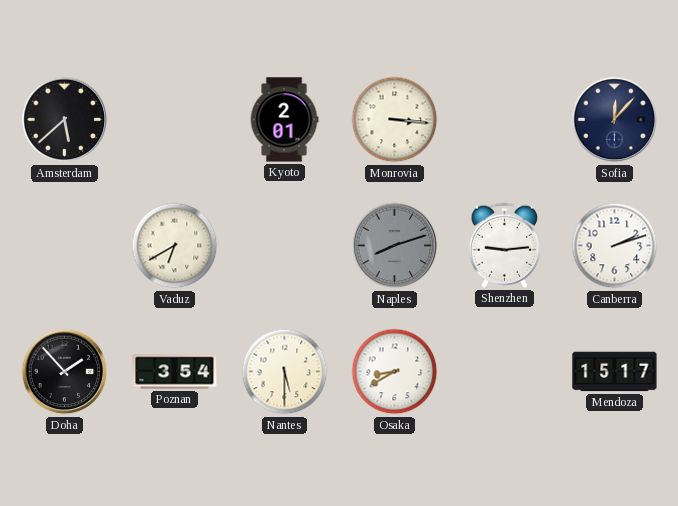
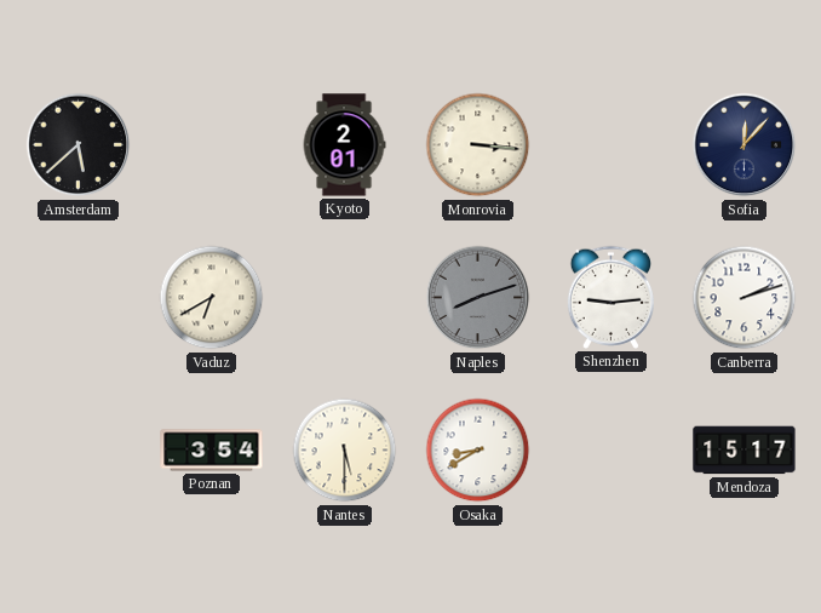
Doha: 1:53 -> none (65, 372)
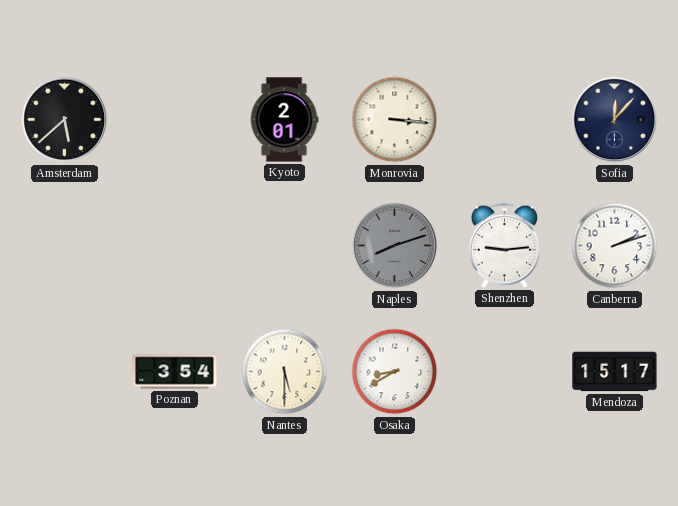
Vaduz: 6:40 -> none (212, 298)
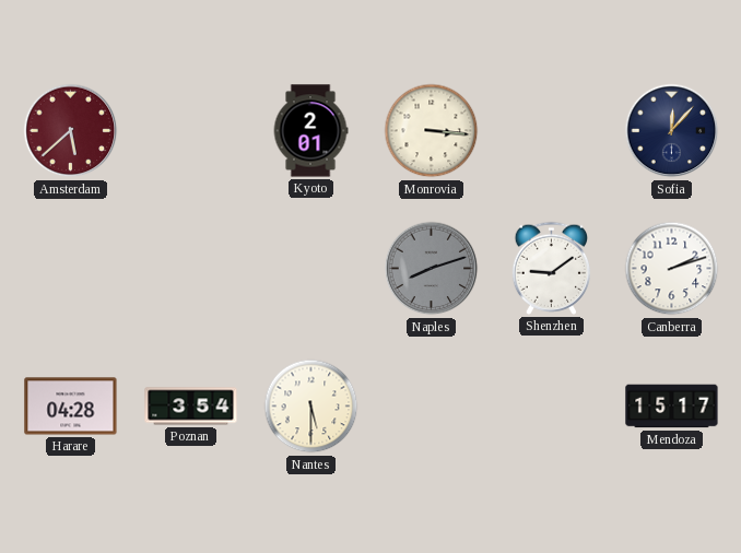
Amsterdam dial: black -> burgundy (71, 131)
Shenzhen: 9:14 -> 9:09 (551, 268)
Harare: none -> 04:28 (71, 407)
Osaka: 8:40 -> none (395, 372)
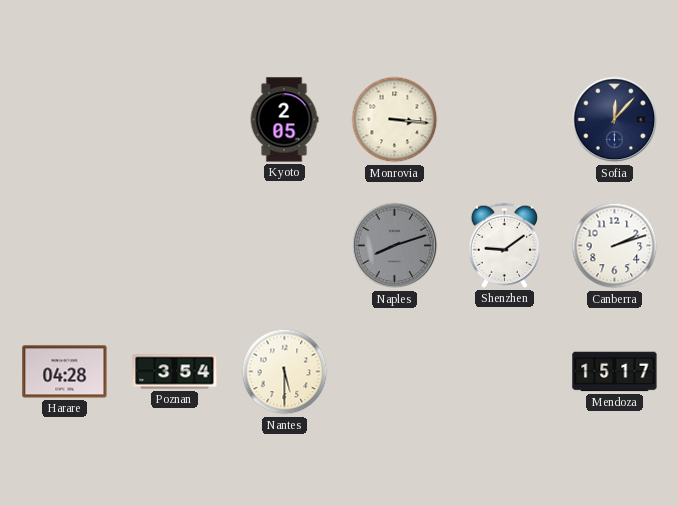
Amsterdam: 5:38 -> none (71, 131)
Kyoto: 2:01 -> 2:05 (284, 120)
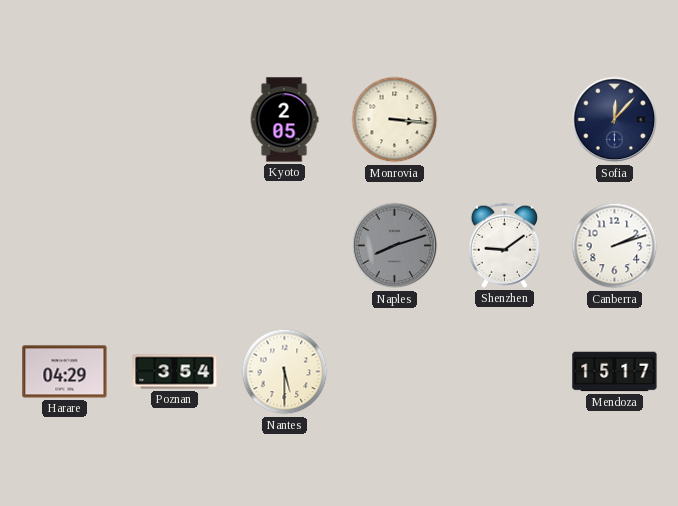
Harare: 04:28 -> 04:29 (65, 372)
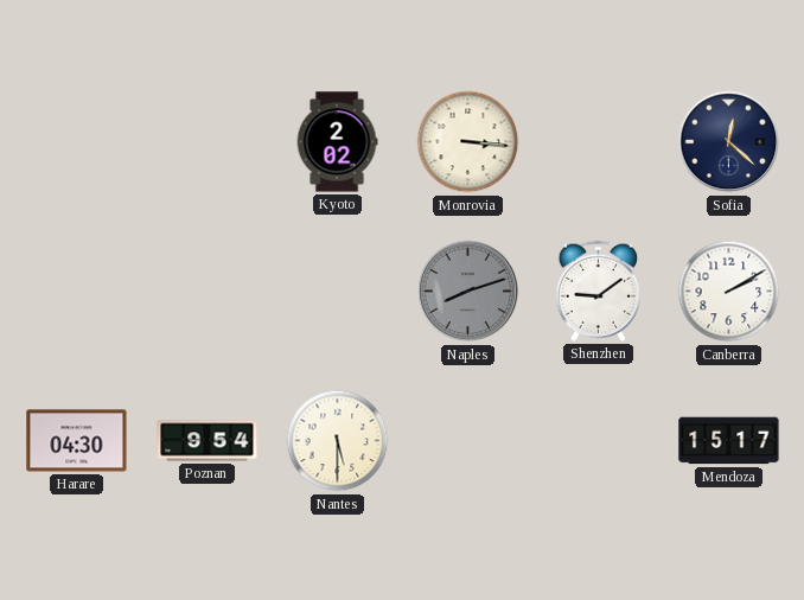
Kyoto: 2:05 -> 2:02 (337, 142)
Sofia: 12:07 -> 12:22 (729, 142)
Canberra: 2:12 -> 2:10 (729, 292)
Harare: 04:29 -> 04:30 (77, 441)
Poznan: 3:54 -> 9:54 (208, 441)
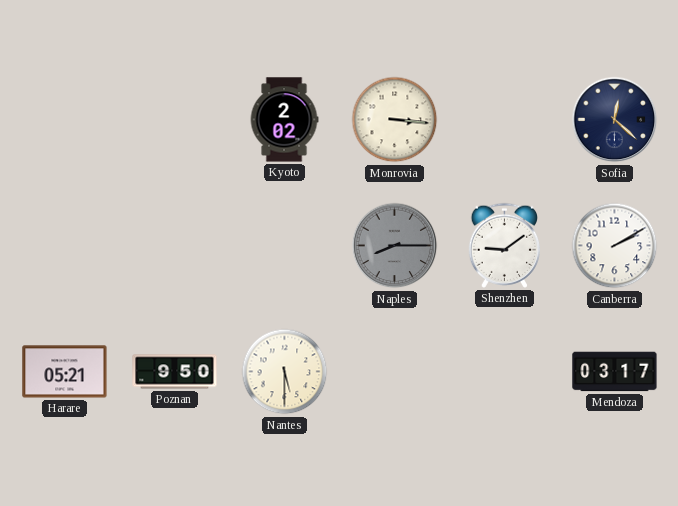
Naples: 8:12 -> 8:15 (395, 246)
Harare: 04:30 -> 05:21 (65, 372)
Poznan: 9:54 -> 9:50 (175, 372)
Mendoza: 15:17 -> 03:17 (615, 372)
